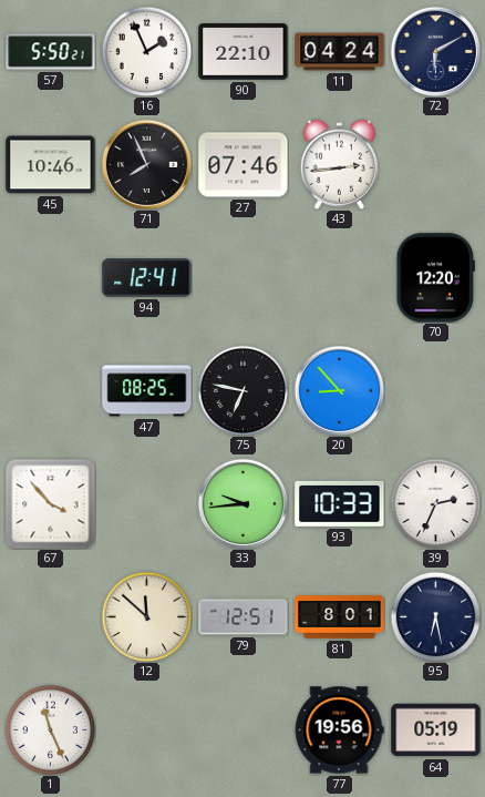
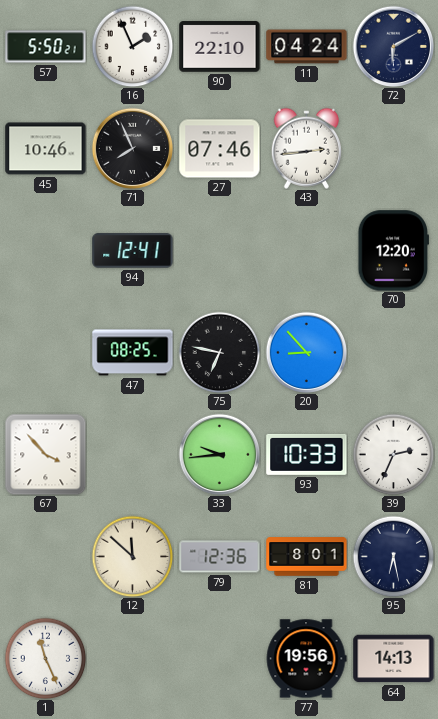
79: 12:51 -> 12:36 (220, 557)
64: 05:19 -> 14:13 (394, 659)
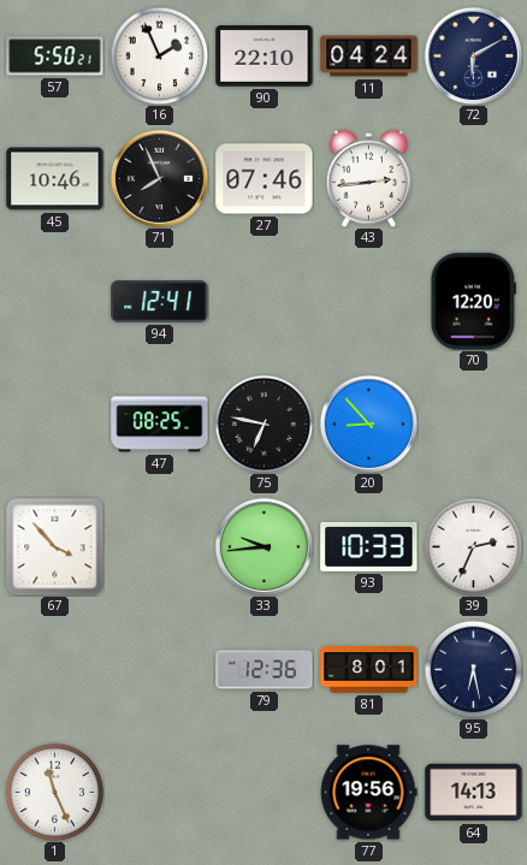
12: 11:52 -> none (132, 556)
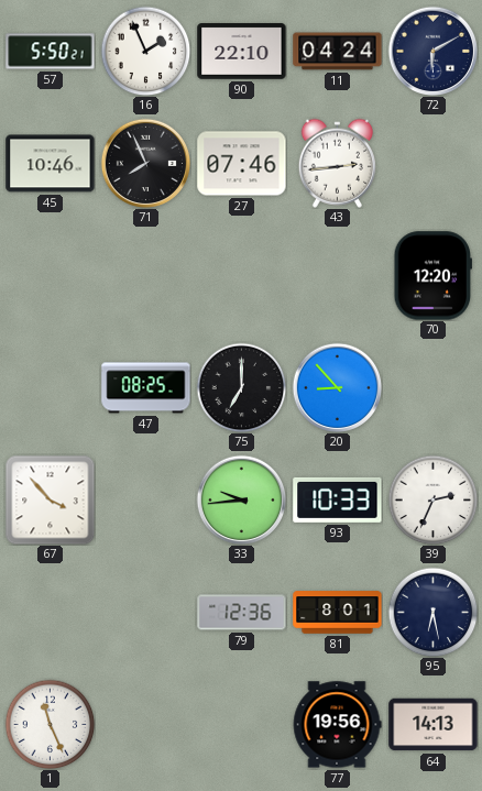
94: 12:41 -> none (160, 302)
75: 6:47 -> 7:00 (241, 387)
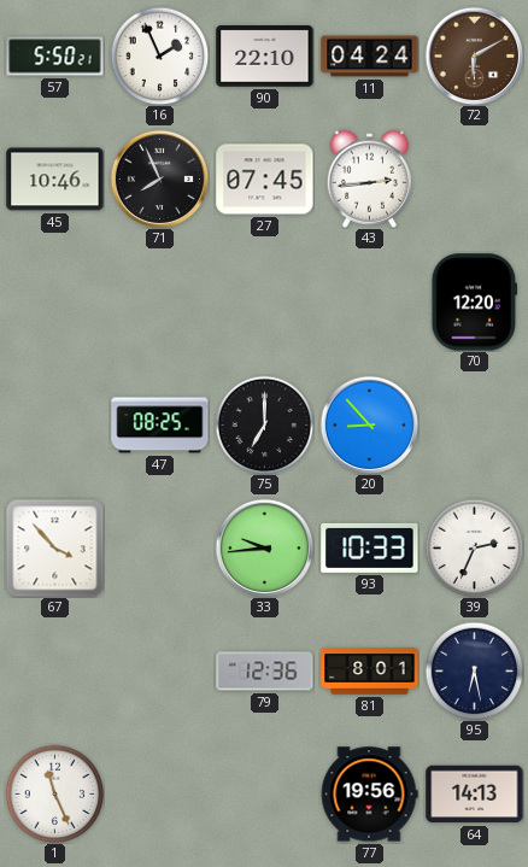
72 dial: navy -> brown (474, 55)
27: 07:46 -> 07:45 (265, 180)
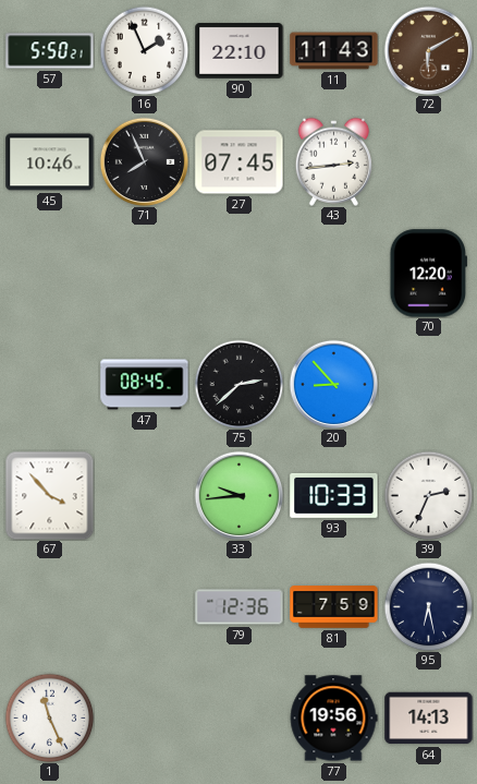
11: 04:24 -> 11:43 (334, 51)
47: 08:25 -> 08:45 (145, 385)
75: 7:00 -> 2:38 (238, 384)
81: 8:01 -> 7:59 (334, 607)
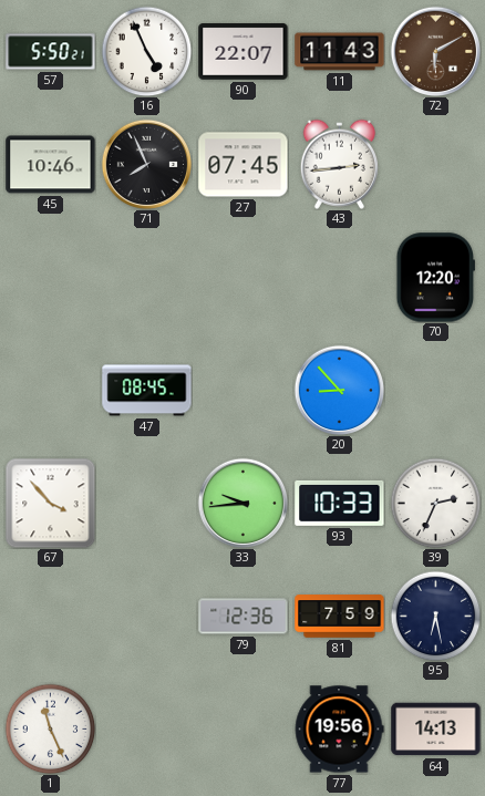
16: 1:56 -> 4:56 (146, 51)
90: 22:10 -> 22:07 (244, 52)
75: 2:38 -> none (238, 384)
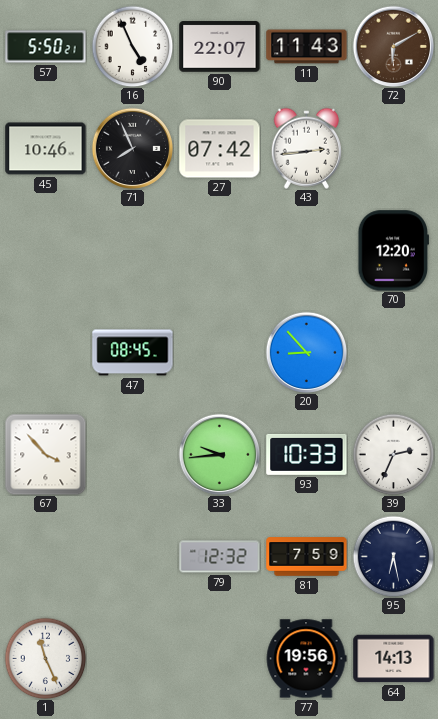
27: 07:45 -> 07:42 (220, 149)
79: 12:36 -> 12:32 (220, 557)
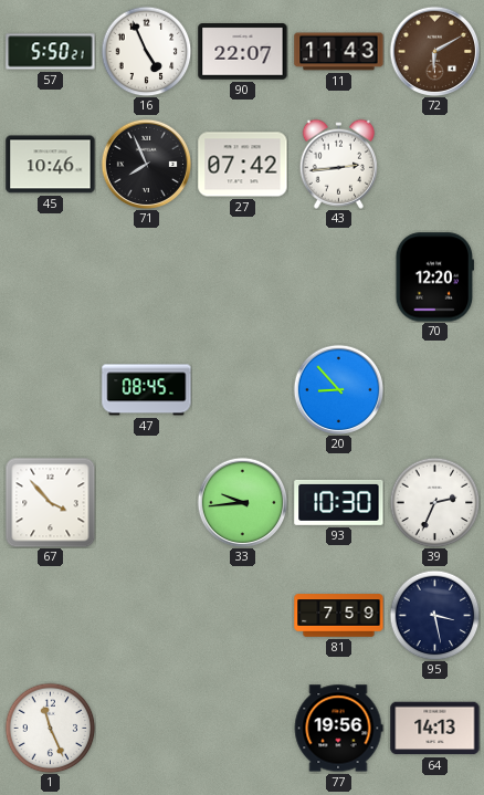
93: 10:33 -> 10:30 (339, 502)
79: 12:32 -> none (220, 557)
95: 6:28 -> 3:28 (434, 615)
